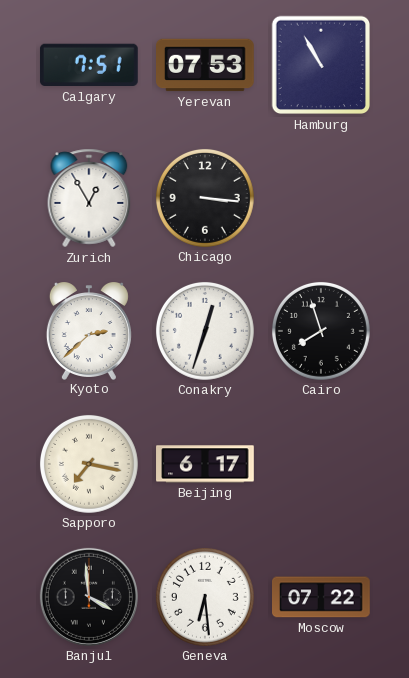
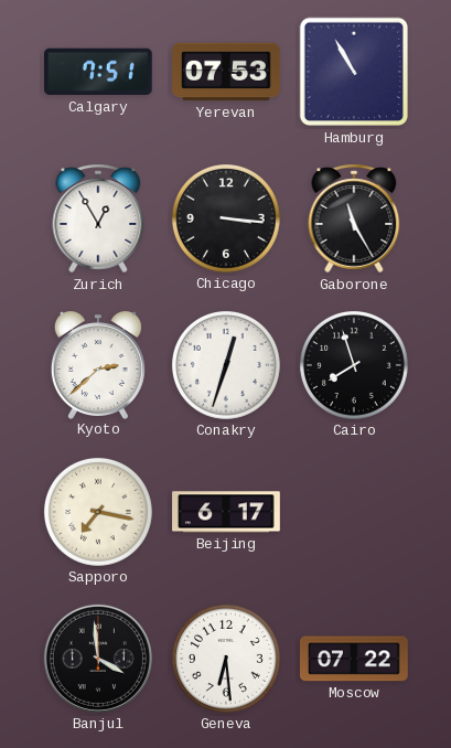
Gaborone: none -> 11:25 (354, 218)
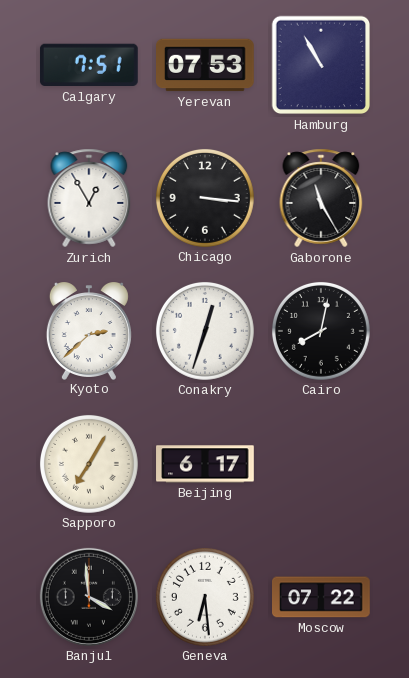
Cairo: 7:57 -> 8:02 (321, 331)
Sapporo: 7:17 -> 7:05 (89, 464)
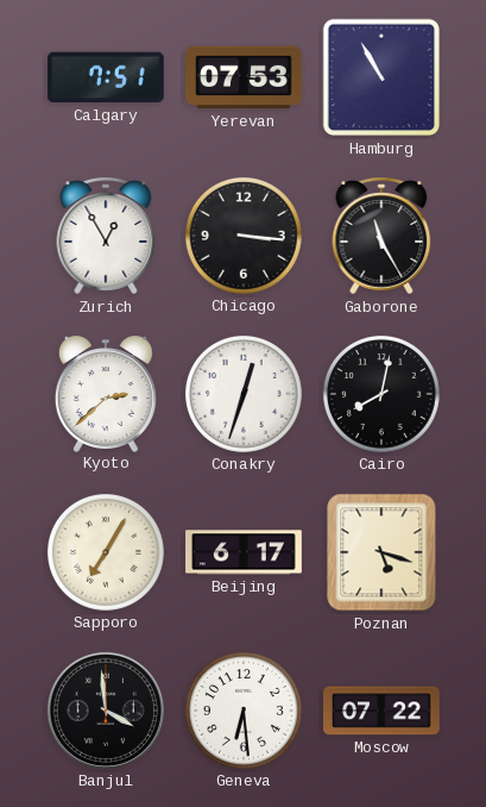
Poznan: none -> 5:18 (381, 552)
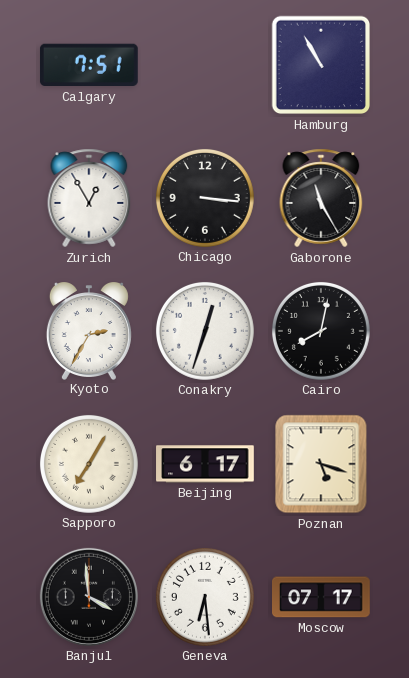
Yerevan: 07:53 -> none (245, 77)
Kyoto: 2:38 -> 2:35 (89, 331)
Moscow: 07:22 -> 07:17 (322, 597)
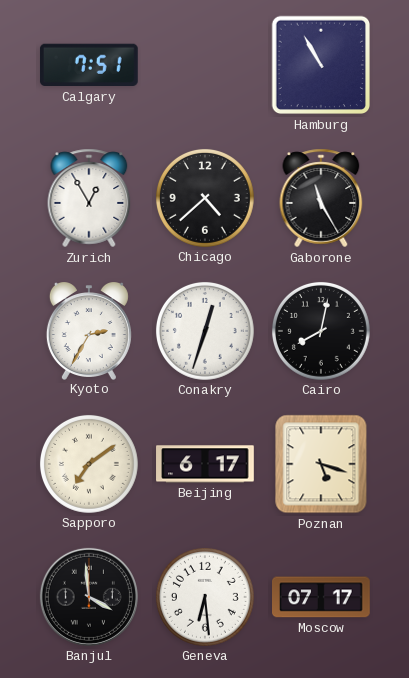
Chicago: 3:16 -> 4:38 (205, 198)
Sapporo: 7:05 -> 7:09 (89, 464)
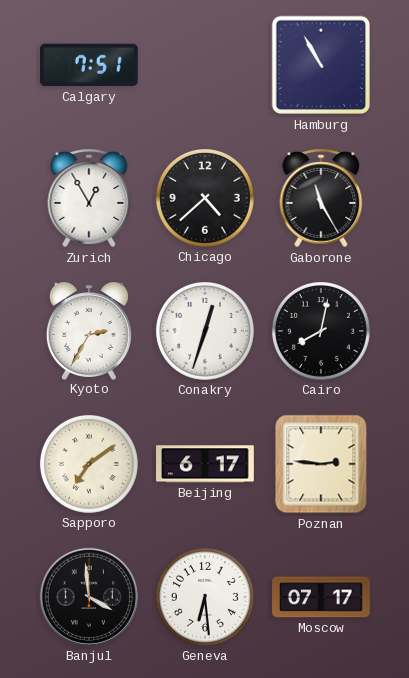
Poznan: 5:18 -> 2:46 (321, 464)
